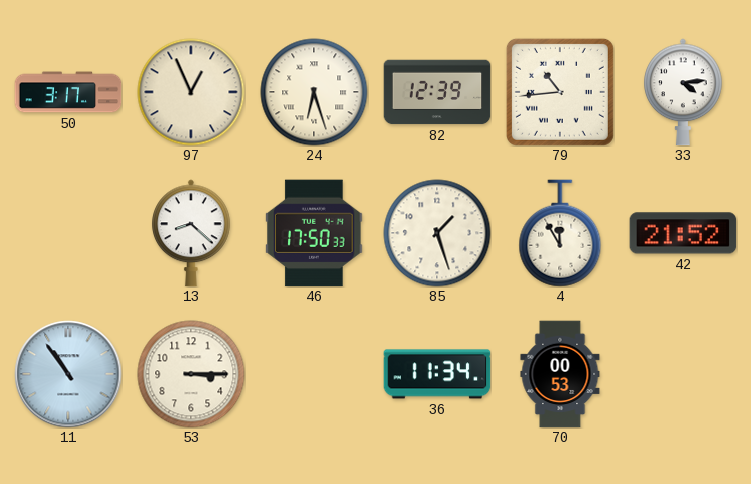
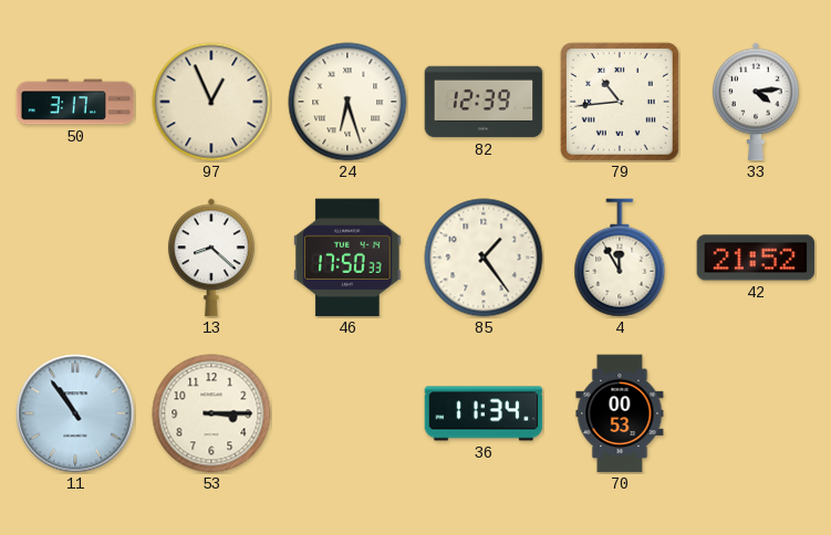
85: 1:27 -> 1:24 (484, 258)
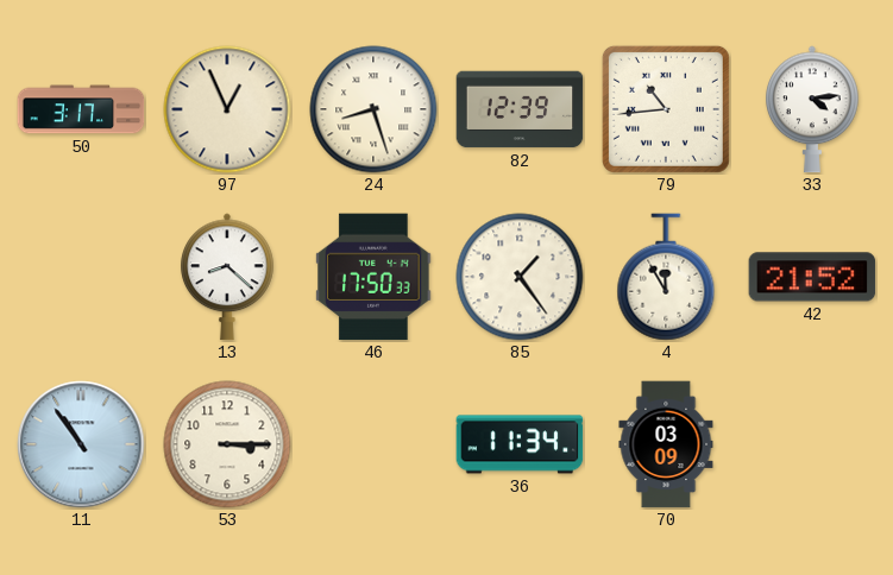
24: 6:27 -> 8:27 (373, 109)
70: 00:53 -> 03:09 (666, 444)
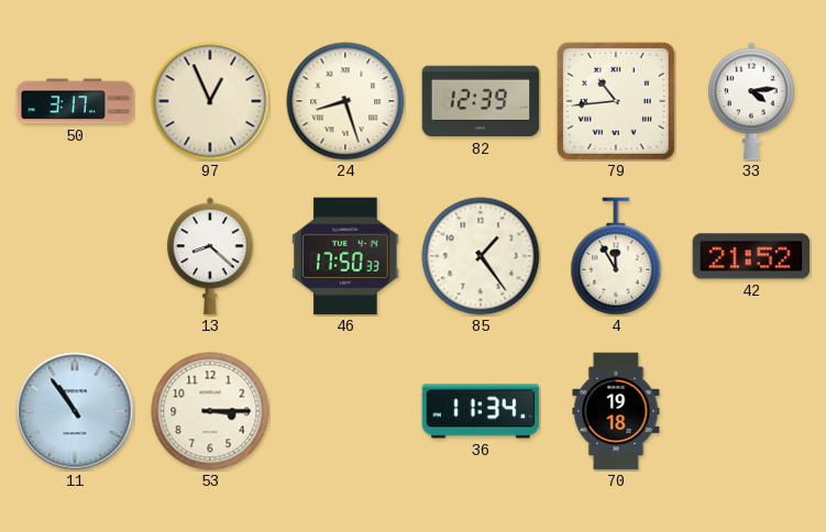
70: 03:09 -> 19:18 (616, 411)
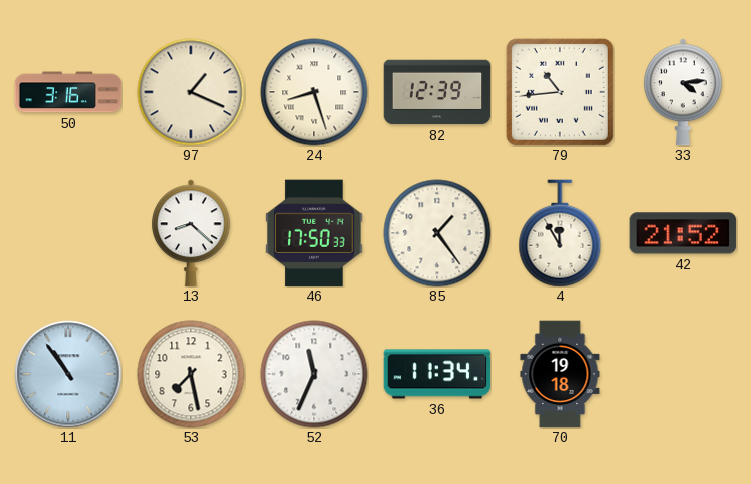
50: 3:17 -> 3:16 (68, 92)
97: 12:56 -> 1:19 (191, 92)
53: 3:15 -> 7:28 (191, 374)
52: none -> 11:34 (314, 374)
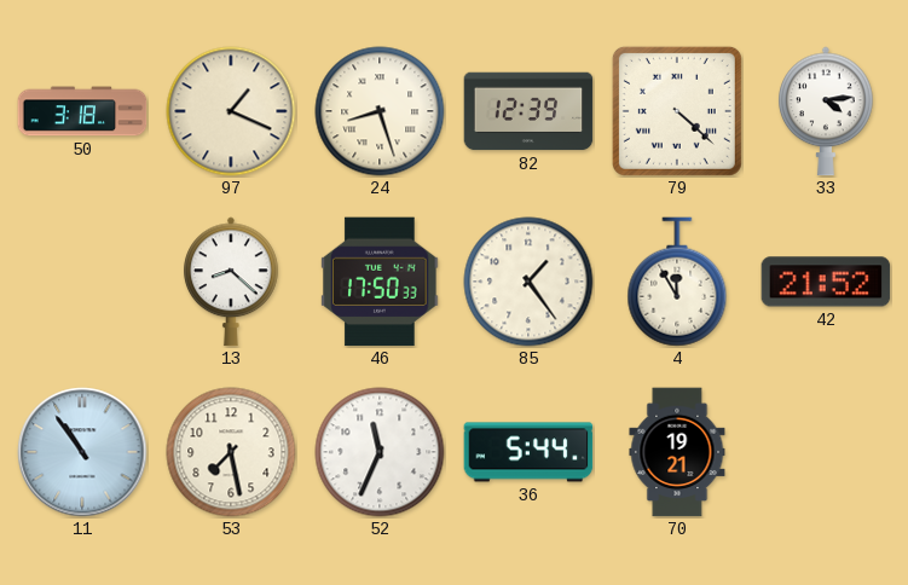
50: 3:16 -> 3:18 (82, 111)
79: 10:44 -> 4:22 (677, 111)
36: 11:34 -> 5:44 (528, 452)
70: 19:18 -> 19:21 (677, 452)
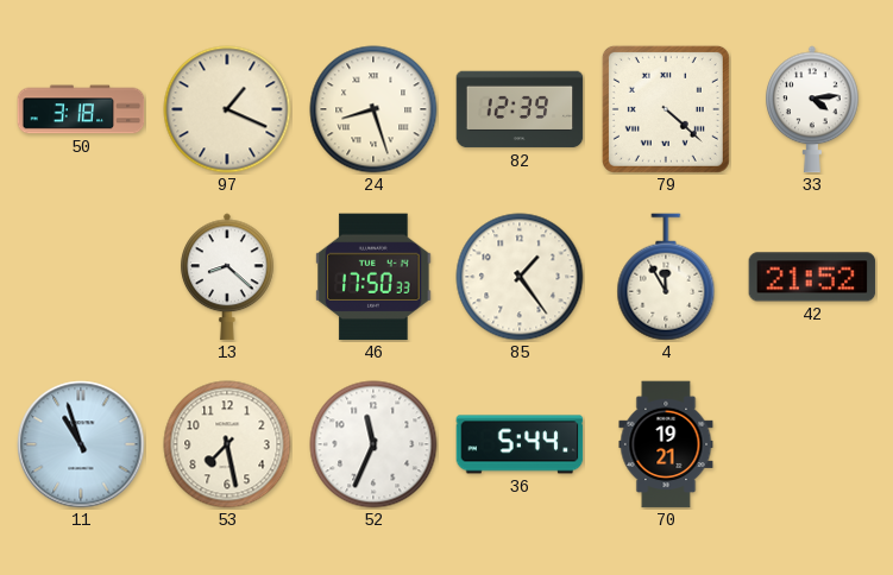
11: 10:54 -> 10:57 (81, 444)
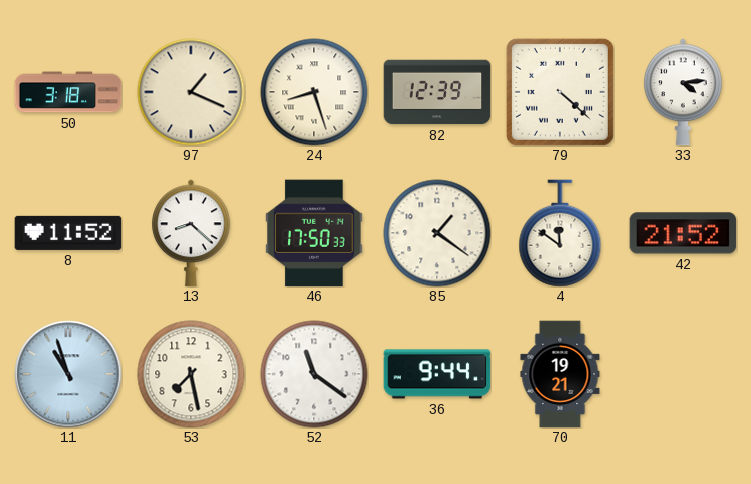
8: none -> 11:52 (68, 233)
85: 1:24 -> 1:21 (437, 233)
4: 11:55 -> 11:51 (560, 233)
52: 11:34 -> 11:21 (314, 374)
36: 5:44 -> 9:44 (437, 374)
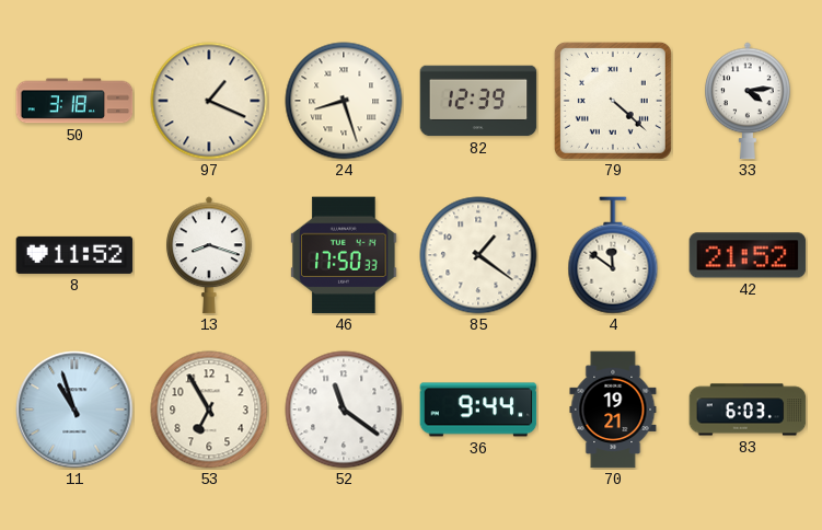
13: 8:22 -> 8:18 (209, 255)
53: 7:28 -> 6:55 (209, 410)
83: none -> 6:03 (748, 410)
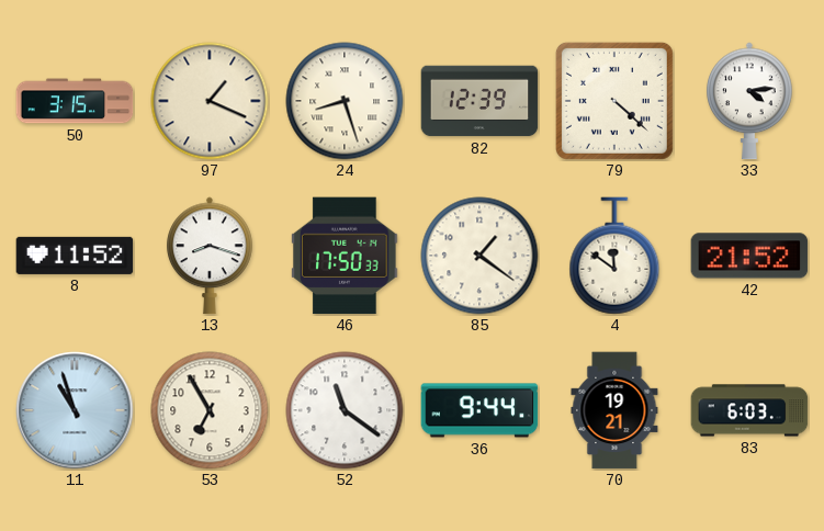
50: 3:18 -> 3:15 (75, 101)
